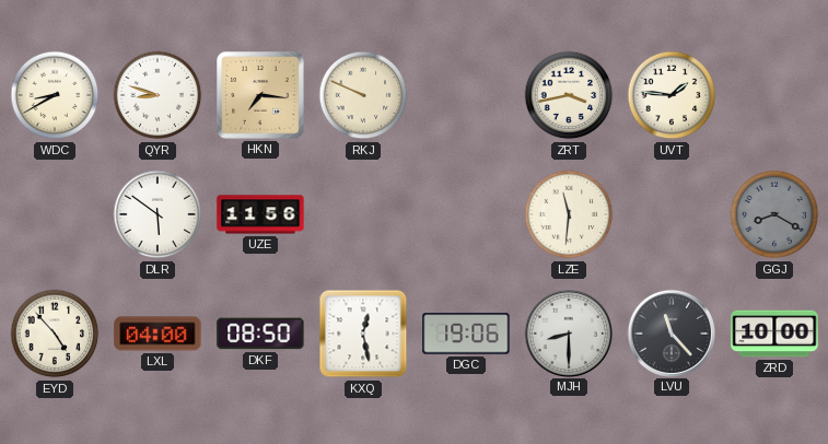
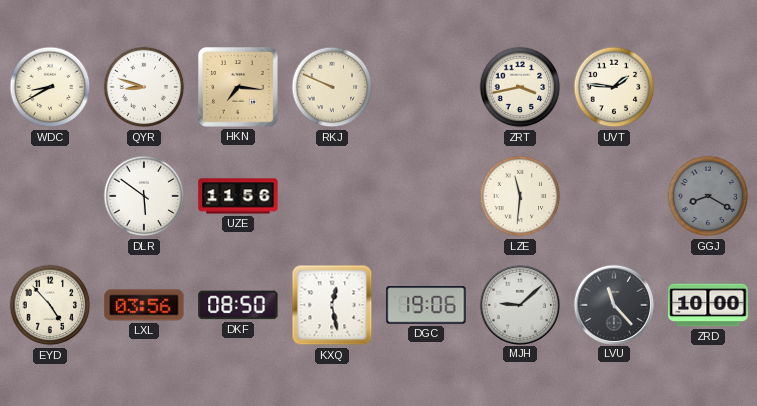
LXL: 04:00 -> 03:56 (144, 305)
MJH: 8:30 -> 9:08 (519, 304)
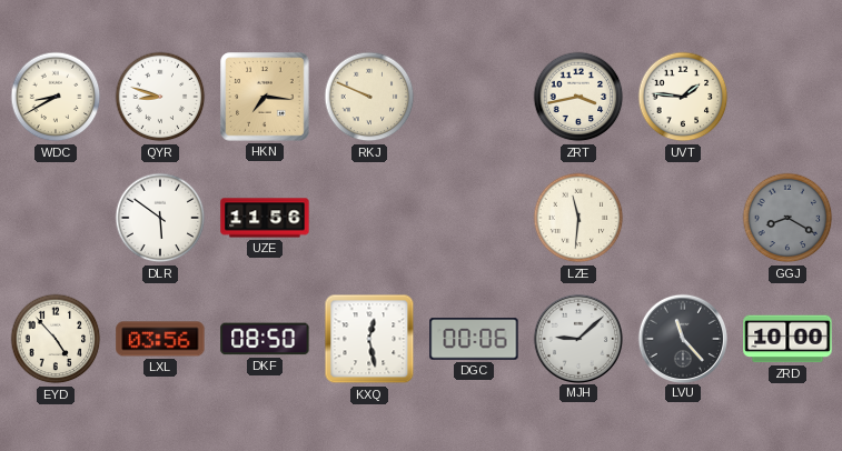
DGC: 19:06 -> 00:06 (474, 339)
